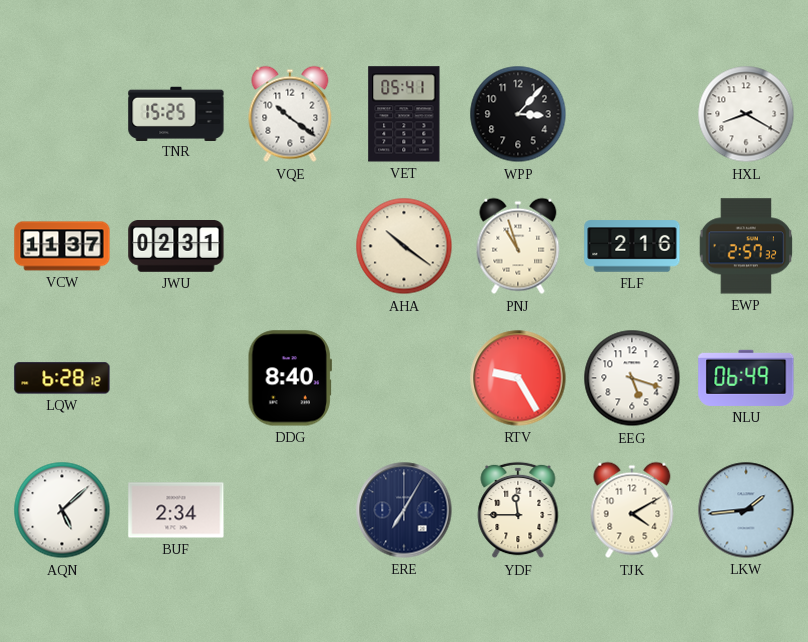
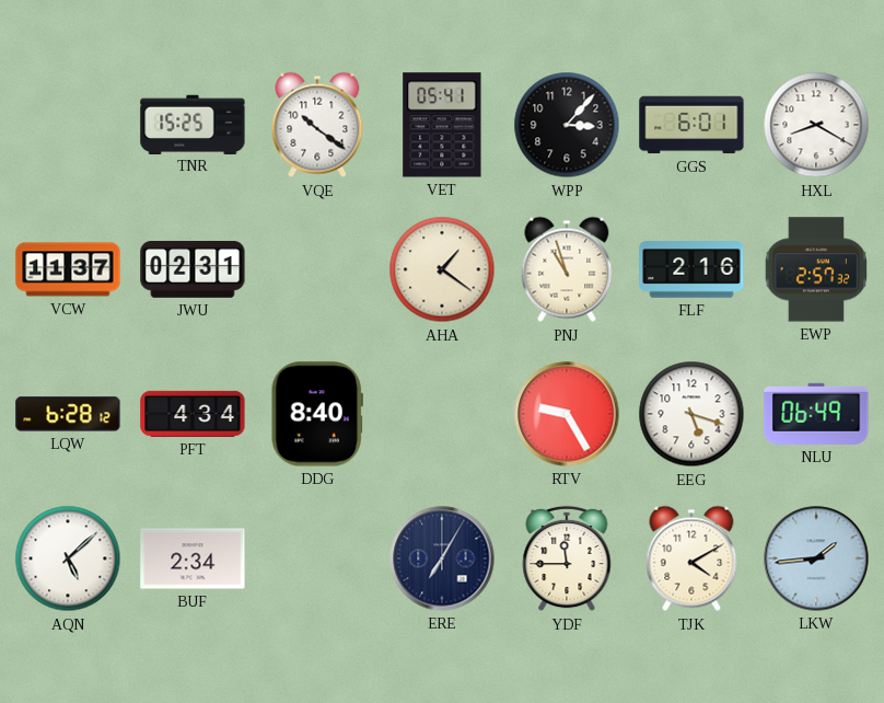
GGS: none -> 6:01 (691, 125)
AHA: 10:21 -> 1:21 (442, 269)
PFT: none -> 4:34 (193, 414)
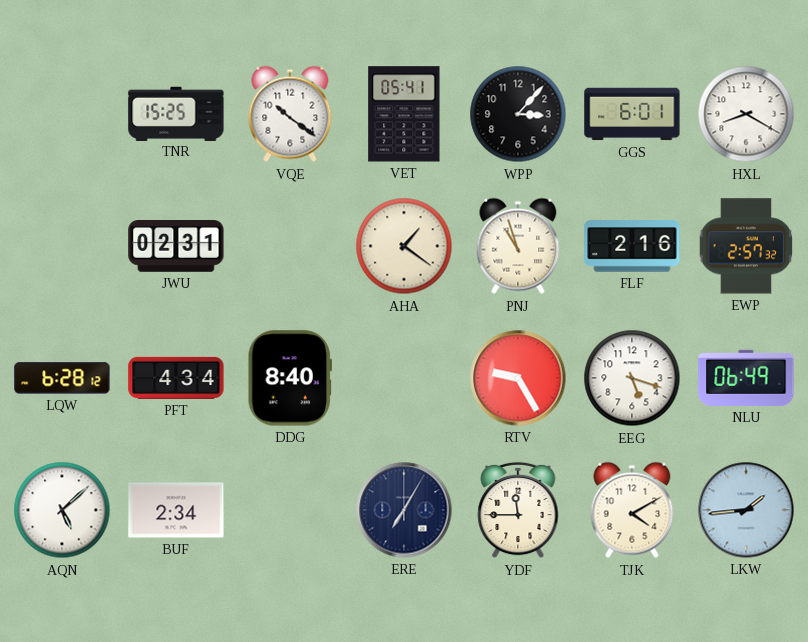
VCW: 11:37 -> none (68, 269)
